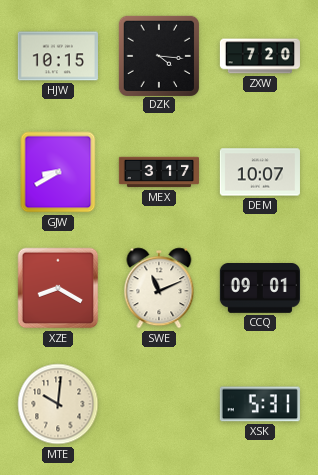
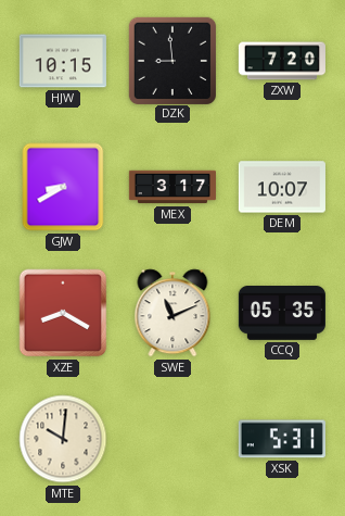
DZK: 4:16 -> 8:59 (171, 60)
CCQ: 09:01 -> 05:35 (282, 314)
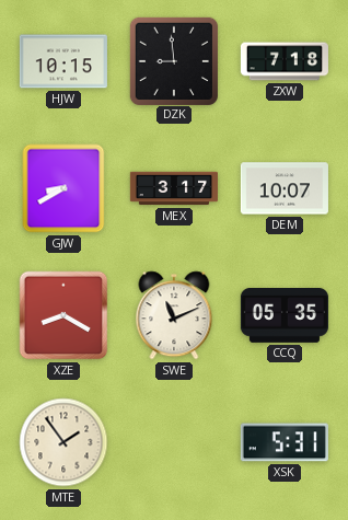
ZXW: 7:20 -> 7:18 (285, 61)
MTE: 10:01 -> 1:54 (63, 442)
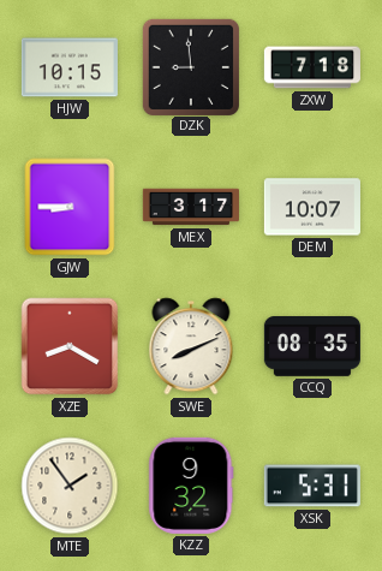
GJW: 8:40 -> 8:45 (70, 207)
SWE: 11:11 -> 8:11 (191, 346)
CCQ: 05:35 -> 08:35 (312, 347)
KZZ: none -> 9:32 (191, 486)
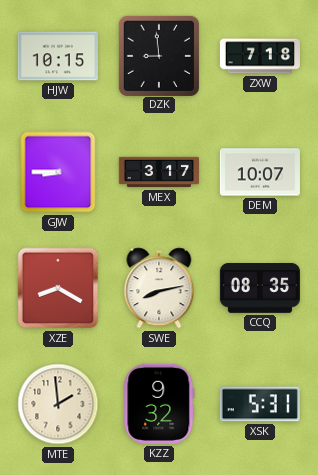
SWE: 8:11 -> 8:13 (159, 288)
MTE: 1:54 -> 1:59 (58, 404)
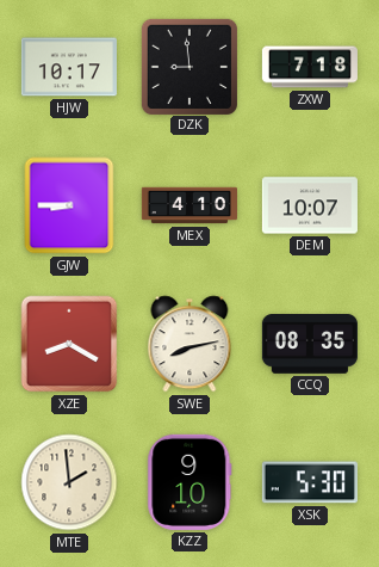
HJW: 10:15 -> 10:17 (69, 67)
MEX: 3:17 -> 4:10 (189, 205)
KZZ: 9:32 -> 9:10 (189, 482)
XSK: 5:31 -> 5:30 (310, 482)
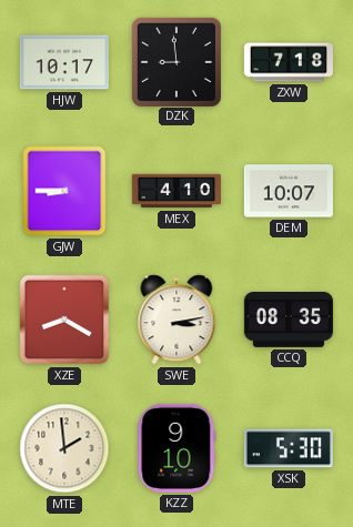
SWE: 8:13 -> 3:13 (176, 320)
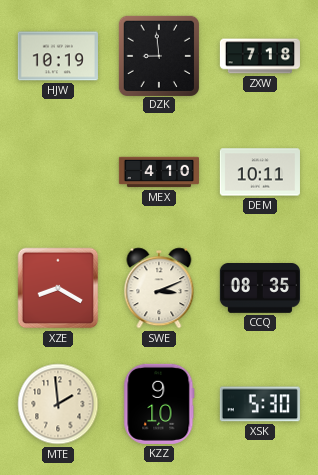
HJW: 10:17 -> 10:19 (58, 56)
GJW: 8:45 -> none (64, 191)
DEM: 10:07 -> 10:11 (260, 172)
SWE: 3:13 -> 3:11 (159, 288)
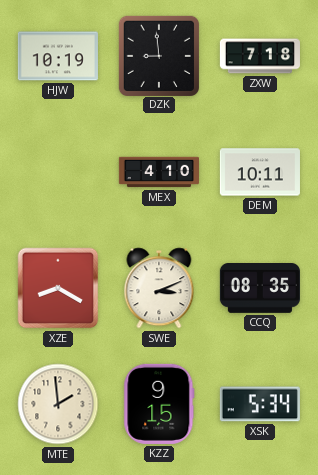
KZZ: 9:10 -> 9:15 (159, 404)
XSK: 5:30 -> 5:34 (260, 404)
